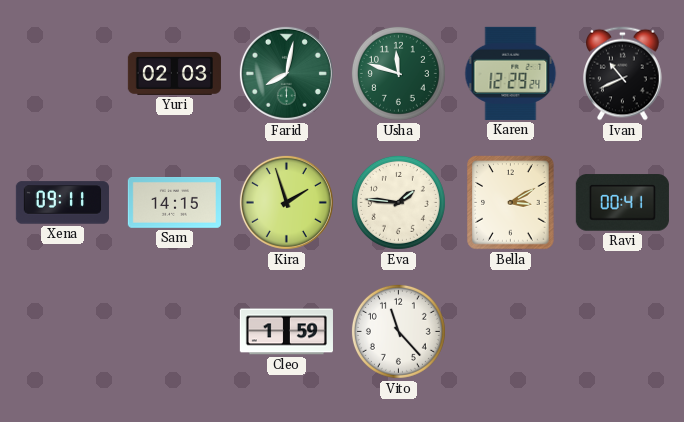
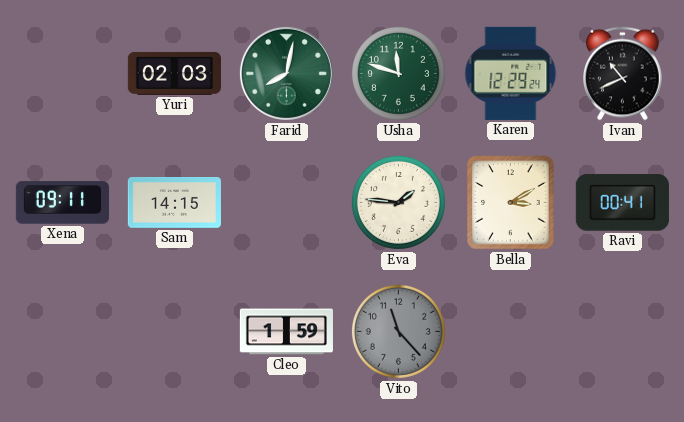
Kira: 1:57 -> none (286, 202)
Vito dial: white -> grey (398, 331)
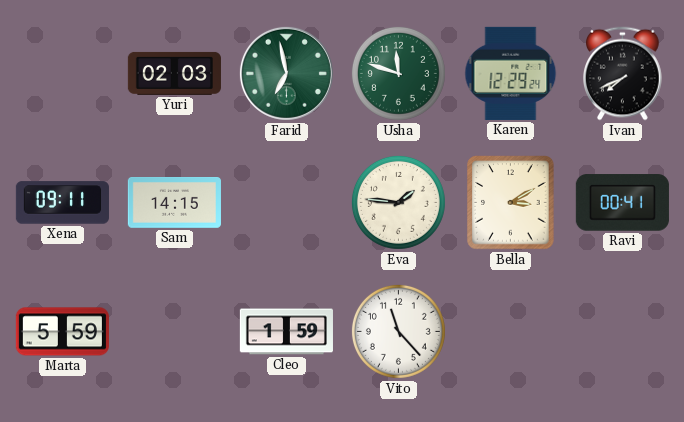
Farid: 8:02 -> 6:58 (286, 73)
Ivan: 10:41 -> 7:41 (623, 74)
Marta: none -> 5:59 (62, 332)
Vito dial: grey -> white (398, 331)
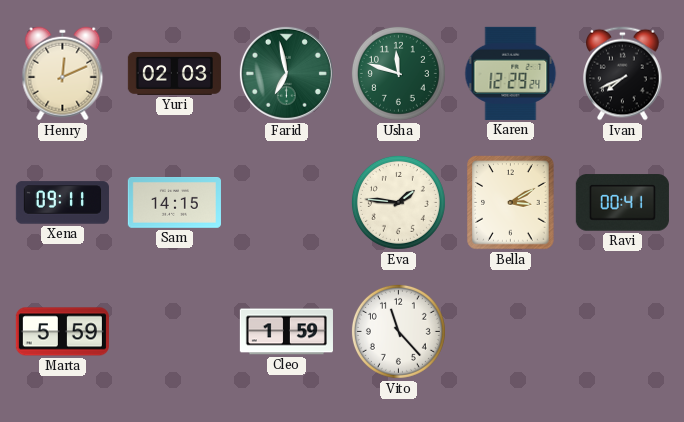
Henry: none -> 12:11 (63, 74)
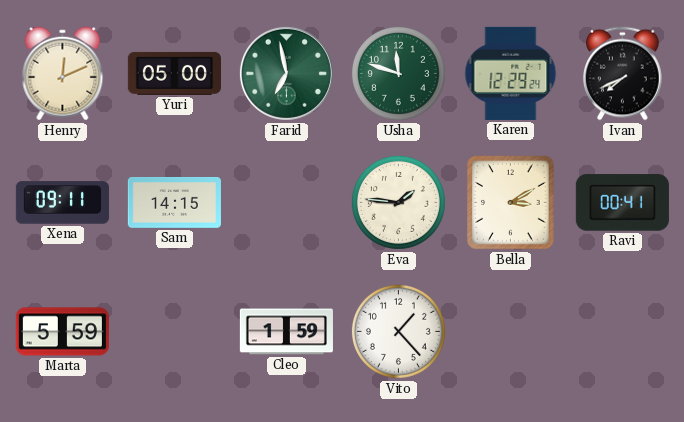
Yuri: 02:03 -> 05:00 (174, 73)
Vito: 11:23 -> 1:23 (398, 331)
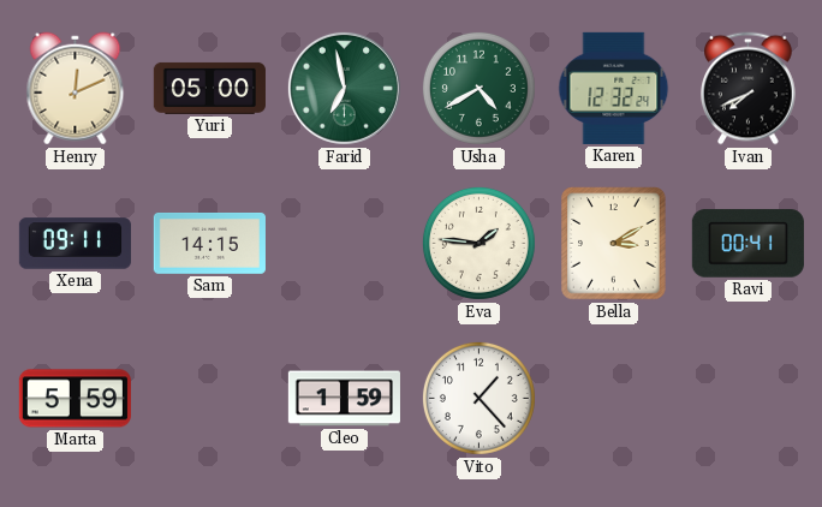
Usha: 11:48 -> 4:40 (478, 88)
Karen: 12:29 -> 12:32 (614, 88)
